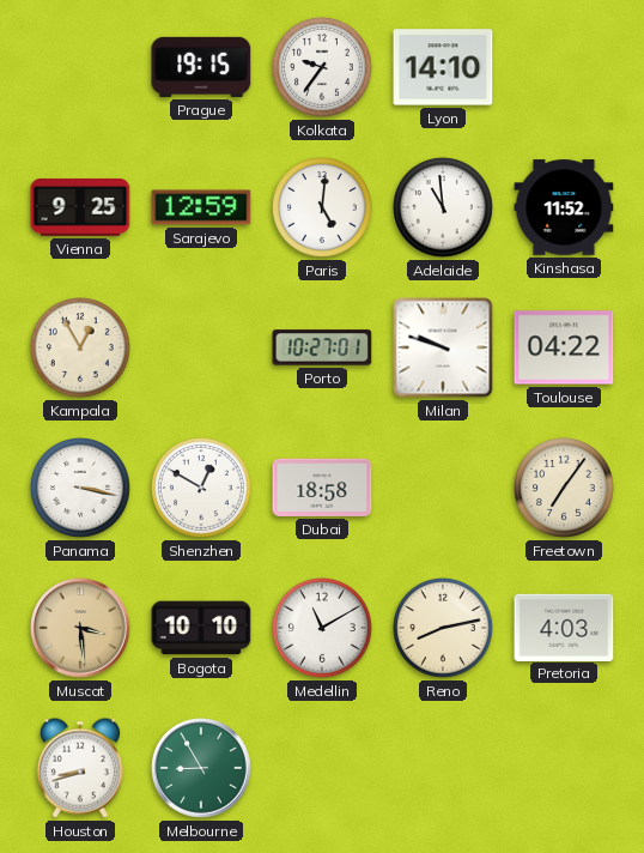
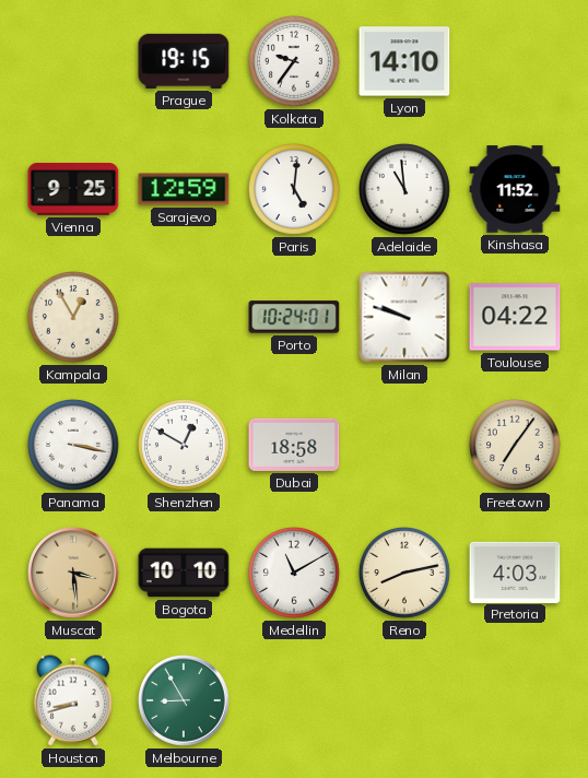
Porto: 10:27 -> 10:24 (294, 317)
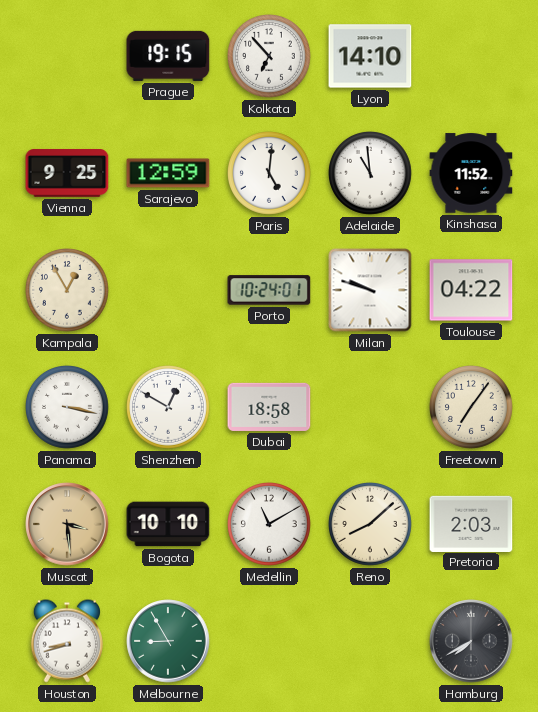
Kolkata: 9:36 -> 6:53 (270, 57)
Reno: 8:13 -> 8:08 (371, 525)
Pretoria: 4:03 -> 2:03 (471, 523)
Hamburg: none -> 7:40 (471, 641)
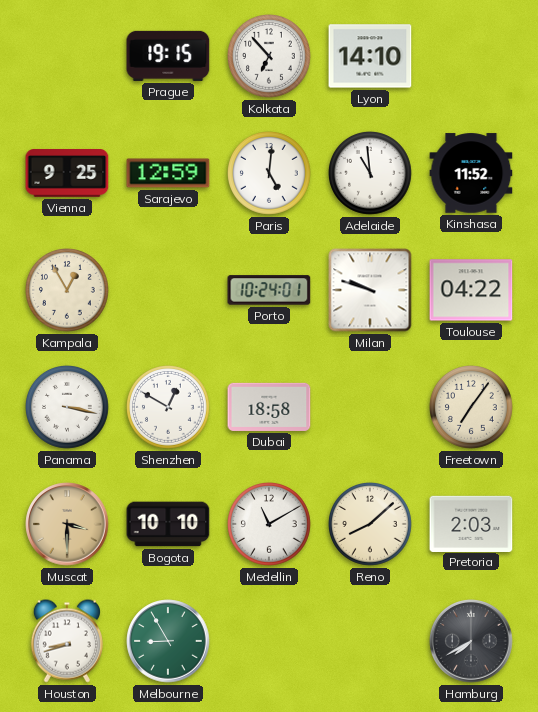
Muscat: 3:29 -> 3:30 (67, 524)
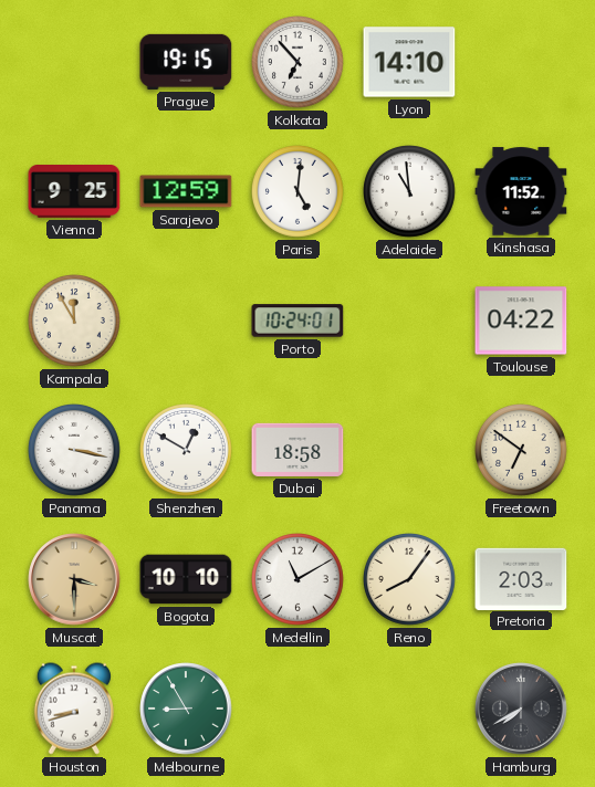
Kampala: 12:55 -> 11:55 (75, 322)
Milan: 9:48 -> none (370, 290)
Freetown: 7:06 -> 6:51 (522, 451)
Reno: 8:08 -> 8:06 (410, 580)
